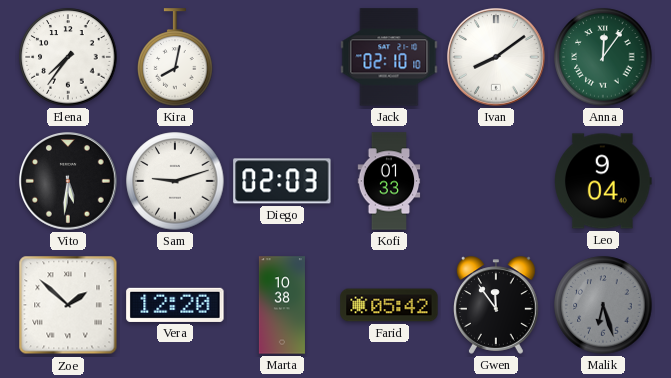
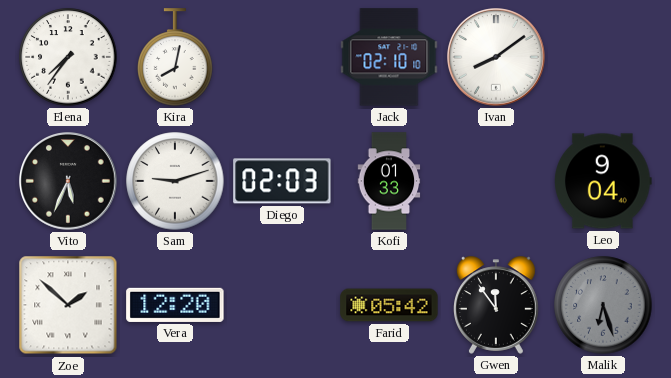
Anna: 12:06 -> none (603, 57)
Vito: 5:31 -> 5:34 (69, 182)
Marta: 10:38 -> none (282, 305)
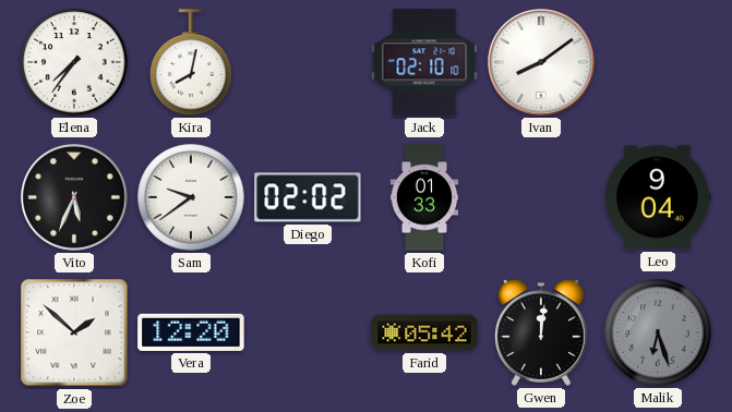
Sam: 9:12 -> 9:39 (191, 197)
Diego: 02:03 -> 02:02 (308, 197)
Gwen: 11:54 -> 12:01 (542, 332)
